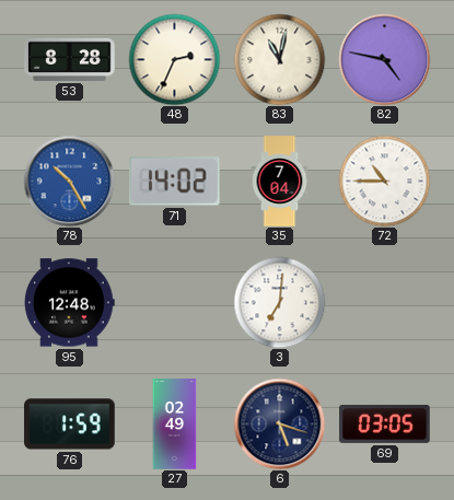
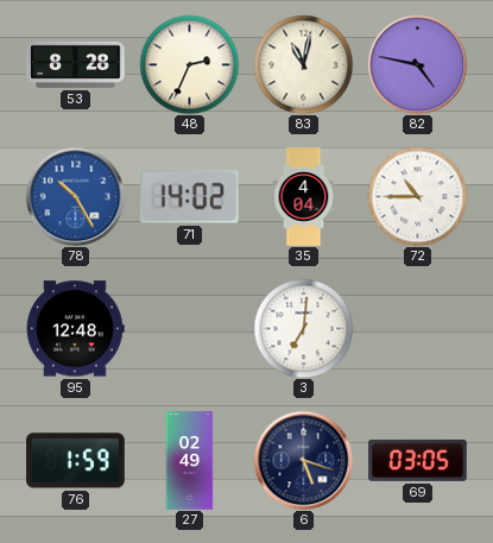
35: 7:04 -> 4:04 (304, 197)
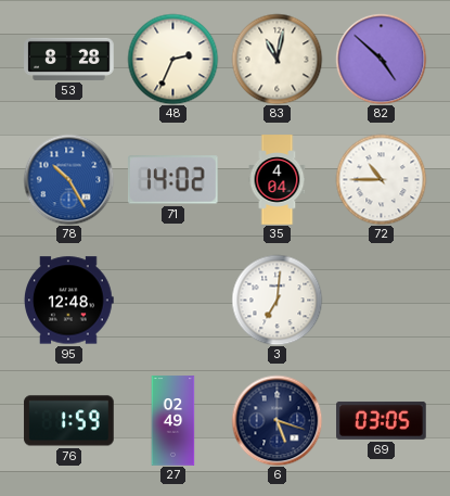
82: 4:47 -> 4:52 (381, 59)
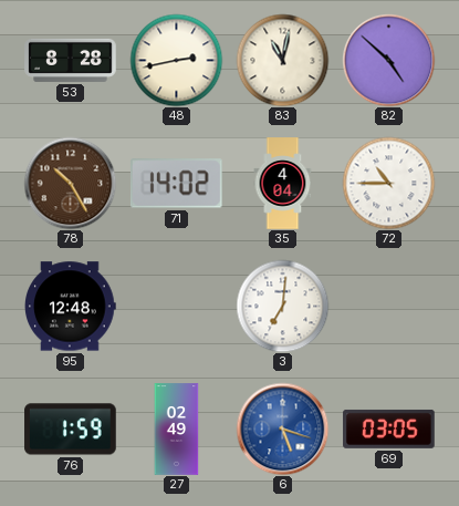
48: 2:34 -> 2:43 (176, 60)
78 dial: blue -> brown (70, 183)
6 dial: navy -> blue (282, 428)
